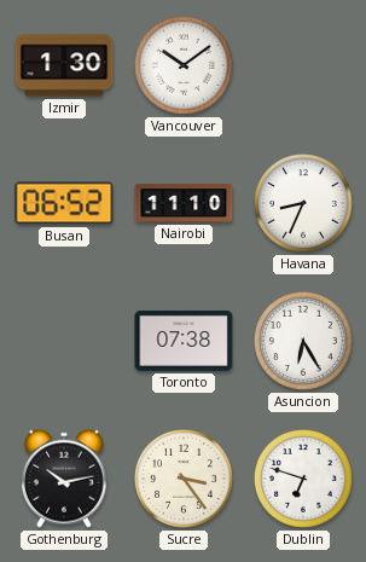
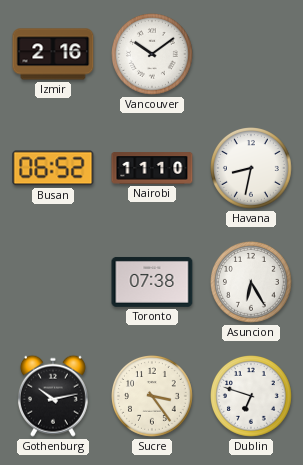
Izmir: 1:30 -> 2:16 (53, 54)
Havana: 8:34 -> 8:32 (252, 169)
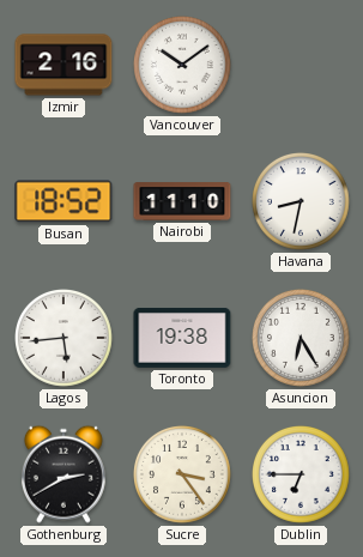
Busan: 06:52 -> 18:52 (63, 201)
Lagos: none -> 5:44 (65, 339)
Toronto: 07:38 -> 19:38 (182, 338)
Gothenburg: 10:13 -> 2:40 (63, 474)
Dublin: 6:48 -> 6:45 (302, 476)
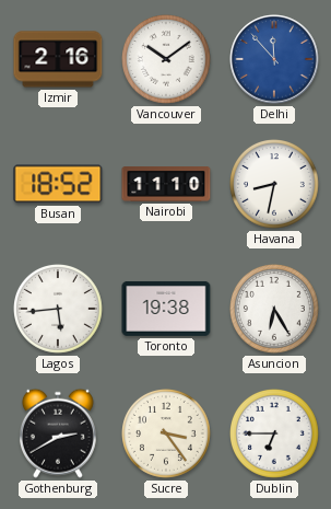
Delhi: none -> 11:53 (274, 59)
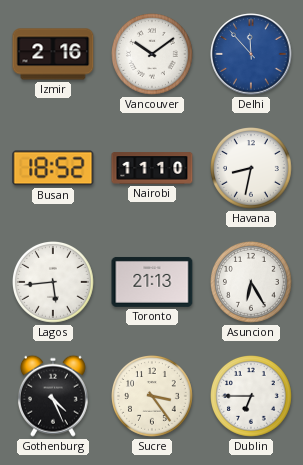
Toronto: 19:38 -> 21:13 (152, 282)
Gothenburg: 2:40 -> 4:26 (53, 396)
